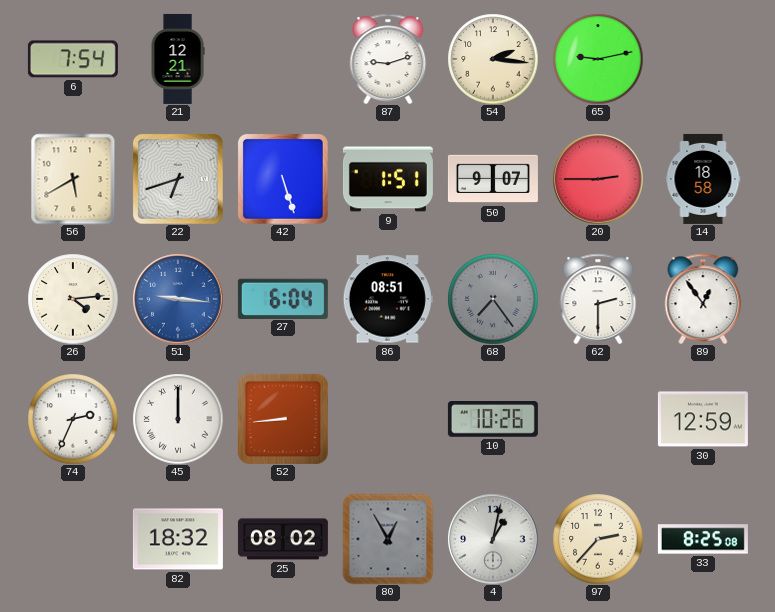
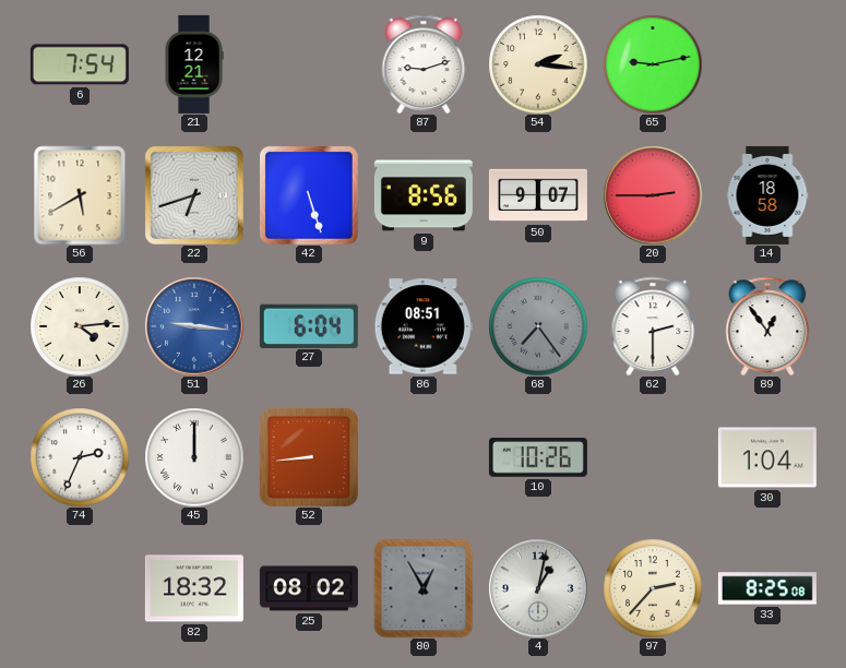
9: 1:51 -> 8:56 (424, 195)
30: 12:59 -> 1:04 (767, 457)
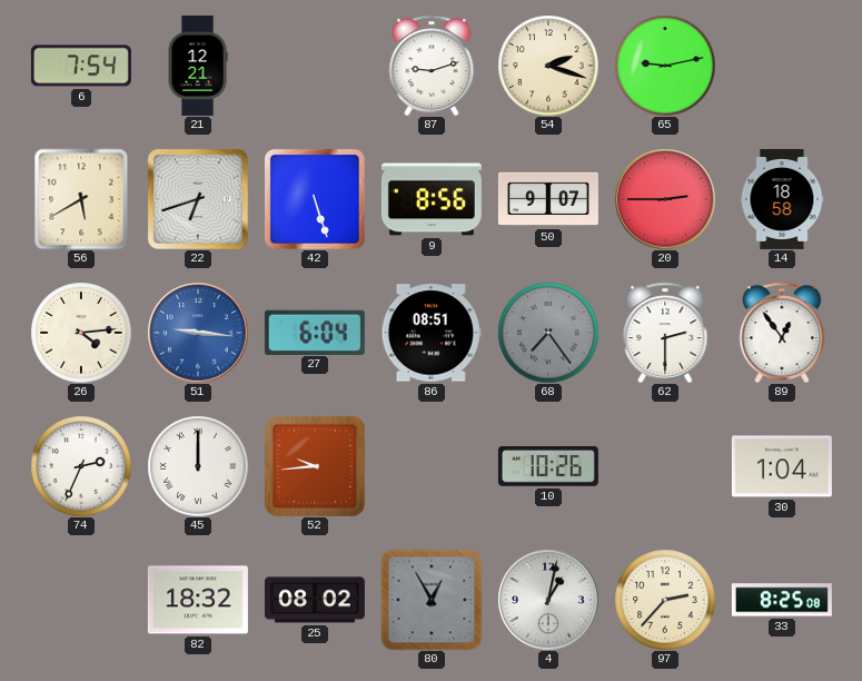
54: 2:16 -> 2:18 (548, 66)
52: 8:44 -> 9:44 (315, 466)
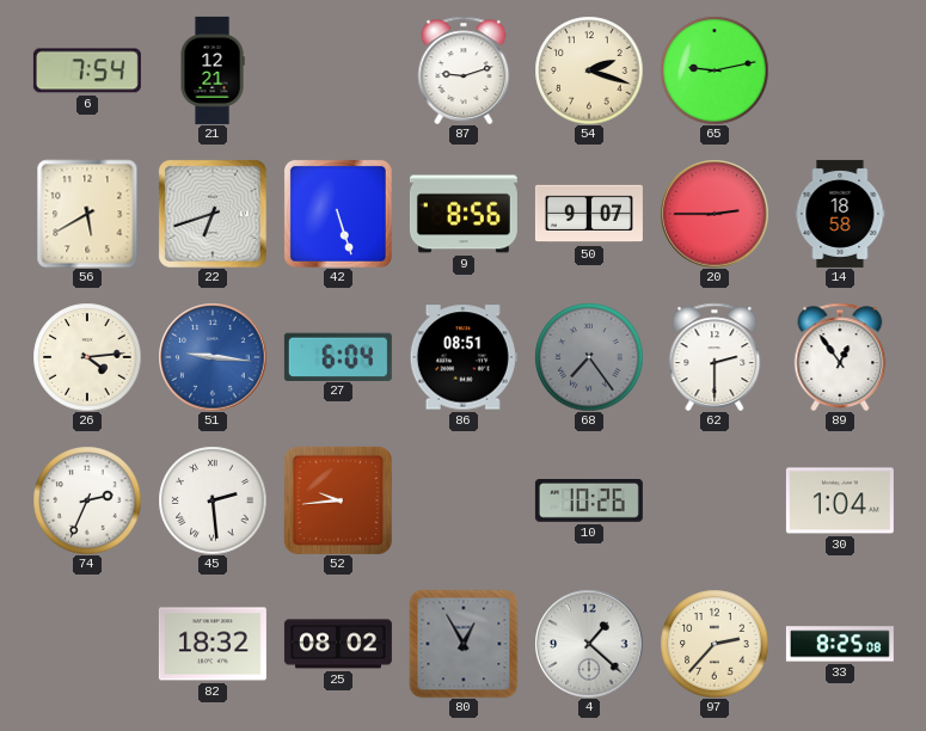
45: 12:00 -> 2:29 (213, 500)
4: 1:02 -> 1:22 (589, 644)
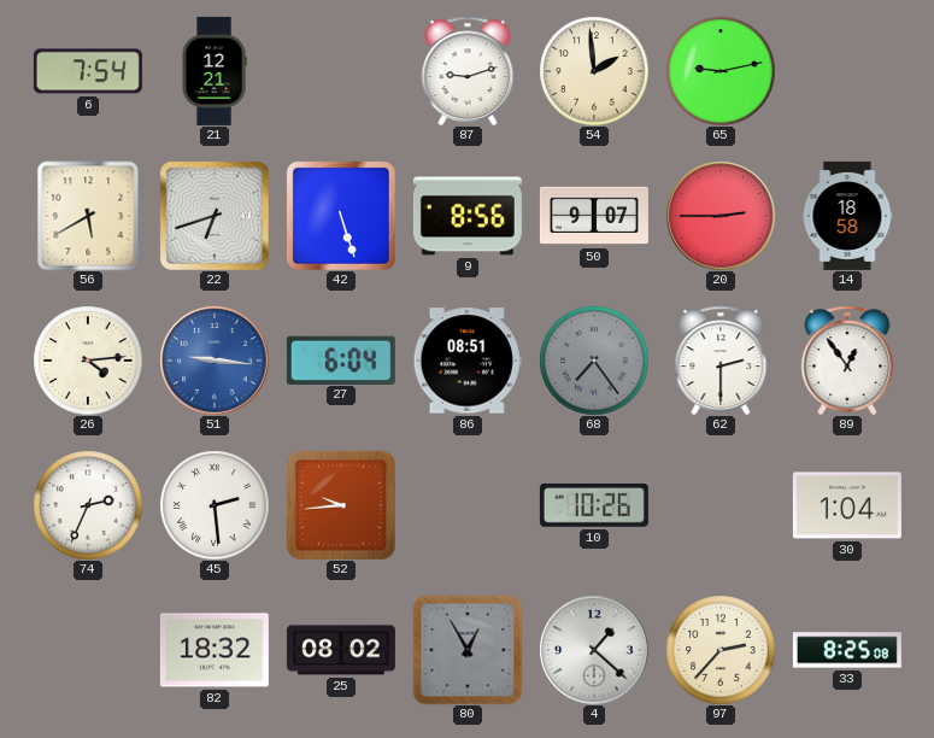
54: 2:18 -> 1:59 (594, 71)
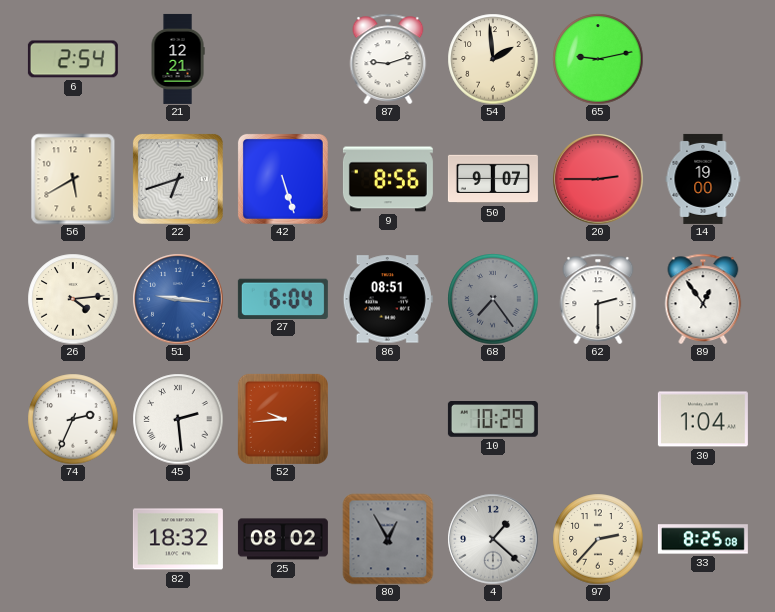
6: 7:54 -> 2:54 (73, 59)
14: 18:58 -> 19:00 (703, 179)
10: 10:26 -> 10:29 (493, 420)
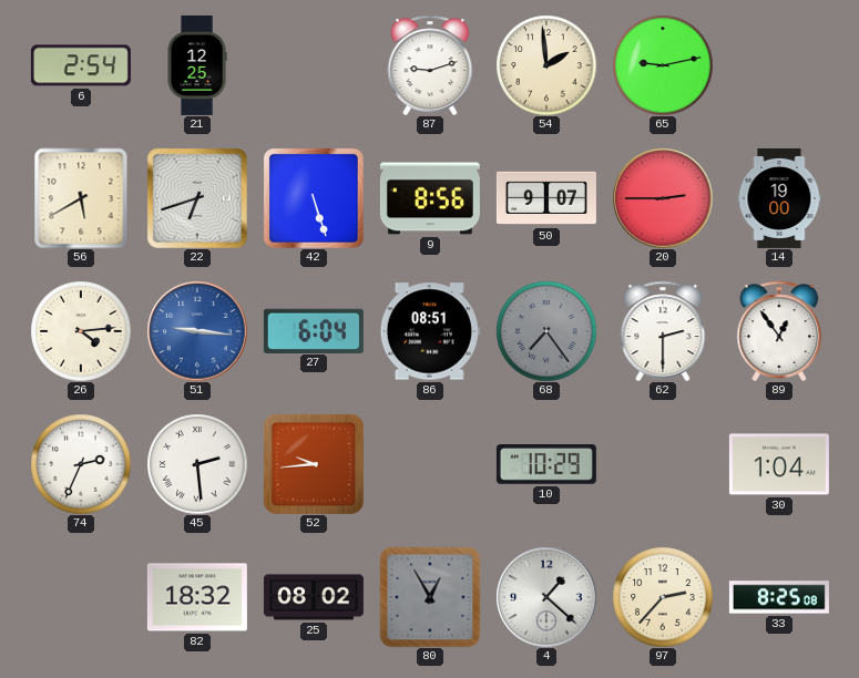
21: 12:21 -> 12:25 (197, 65)
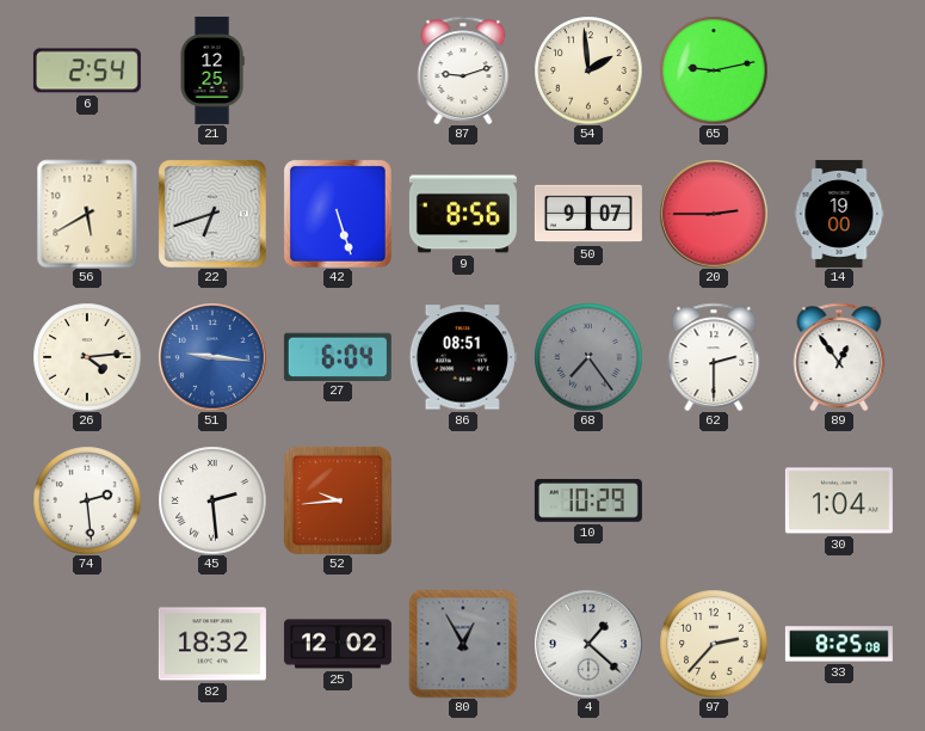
74: 2:34 -> 2:29 (87, 500)
25: 08:02 -> 12:02 (338, 644)
